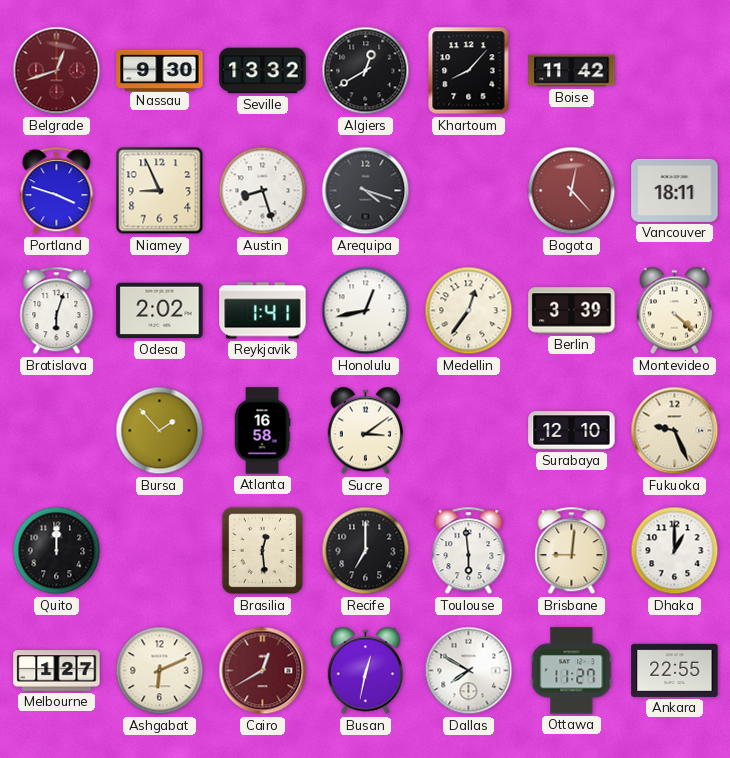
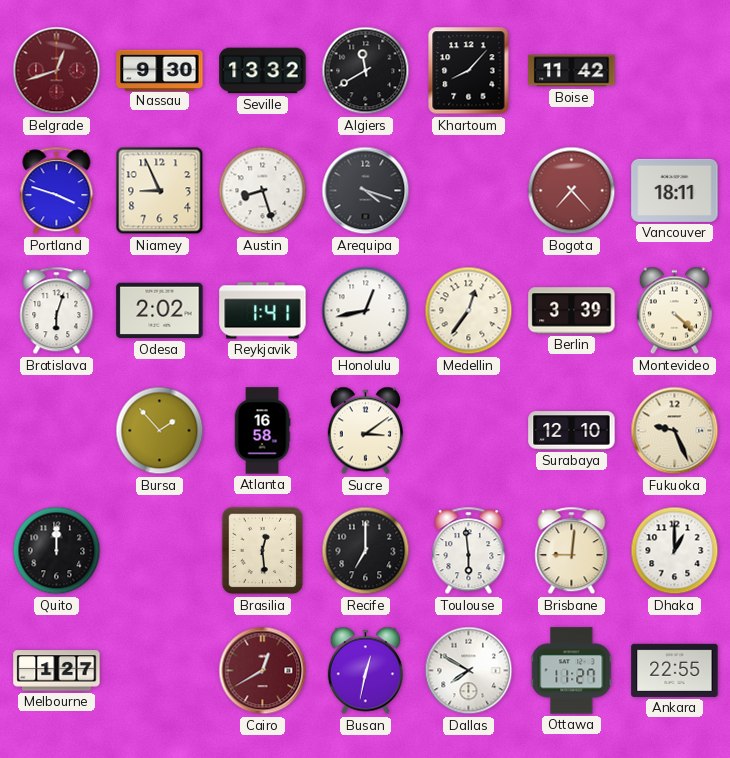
Algiers: 12:40 -> 11:40 (366, 71)
Bogota: 12:23 -> 7:23 (572, 191)
Ashgabat: 6:11 -> none (160, 671)
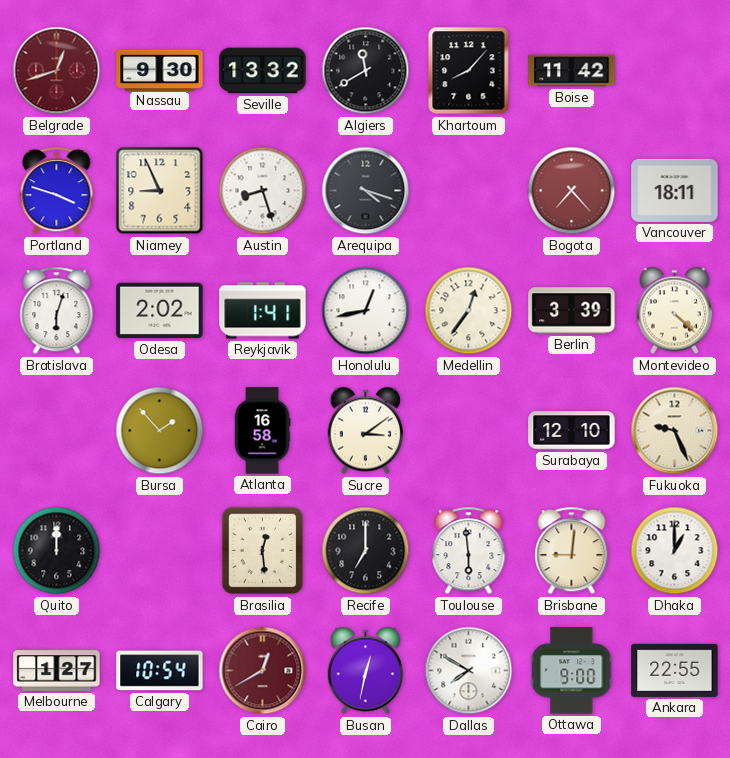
Calgary: none -> 10:54 (160, 671)
Ottawa: 11:27 -> 9:00 (572, 671)
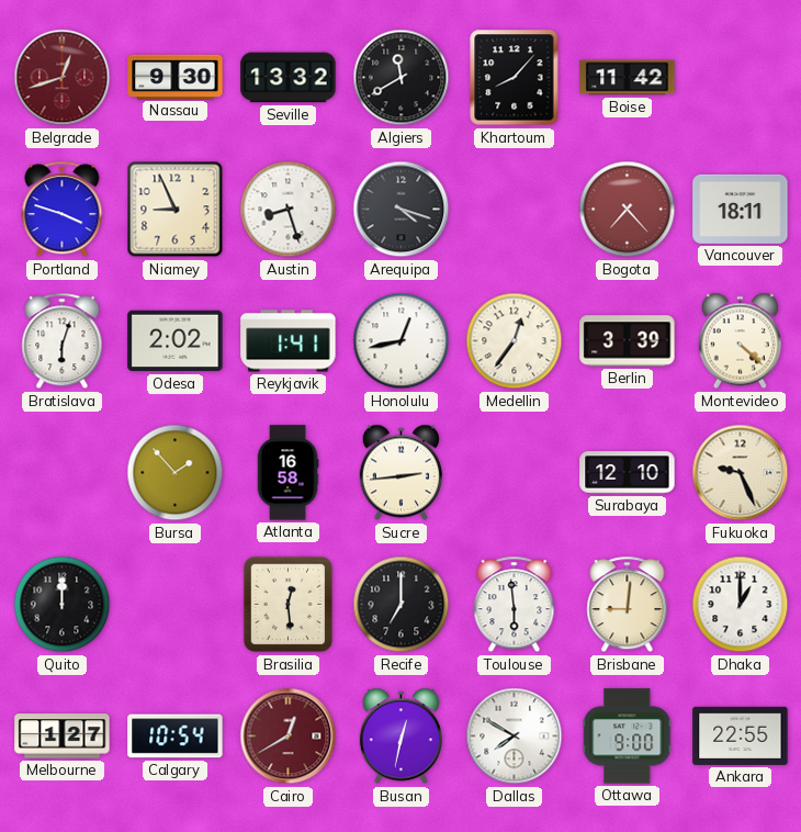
Sucre: 3:09 -> 2:44 (400, 473)
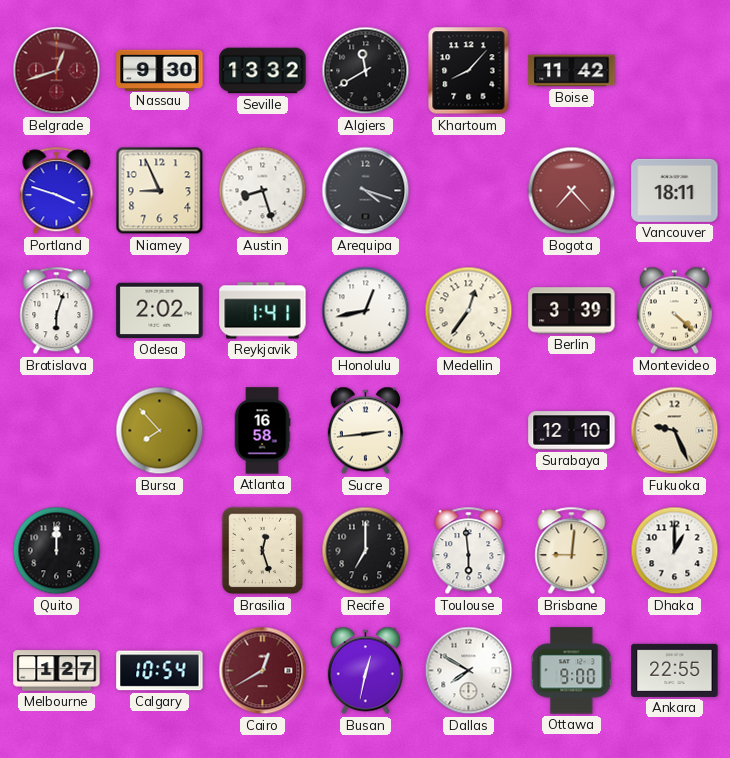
Bursa: 1:53 -> 7:53 (160, 431)
Brasilia: 12:29 -> 12:27 (263, 551)
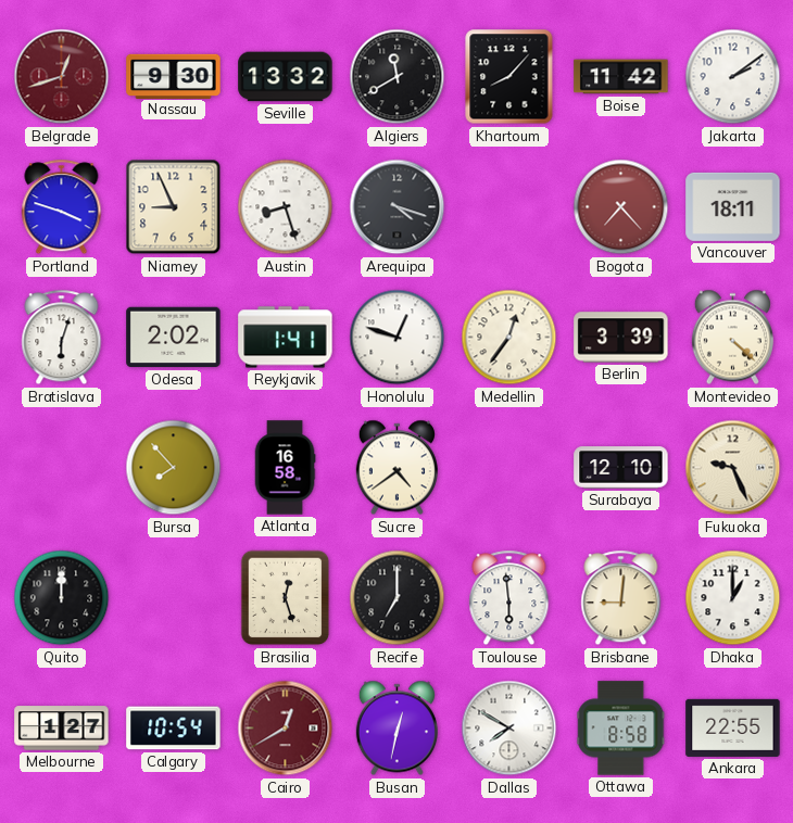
Jakarta: none -> 2:09 (733, 77)
Honolulu: 12:43 -> 12:48 (398, 338)
Sucre: 2:44 -> 4:39 (396, 468)
Ottawa: 9:00 -> 8:58 (621, 729)
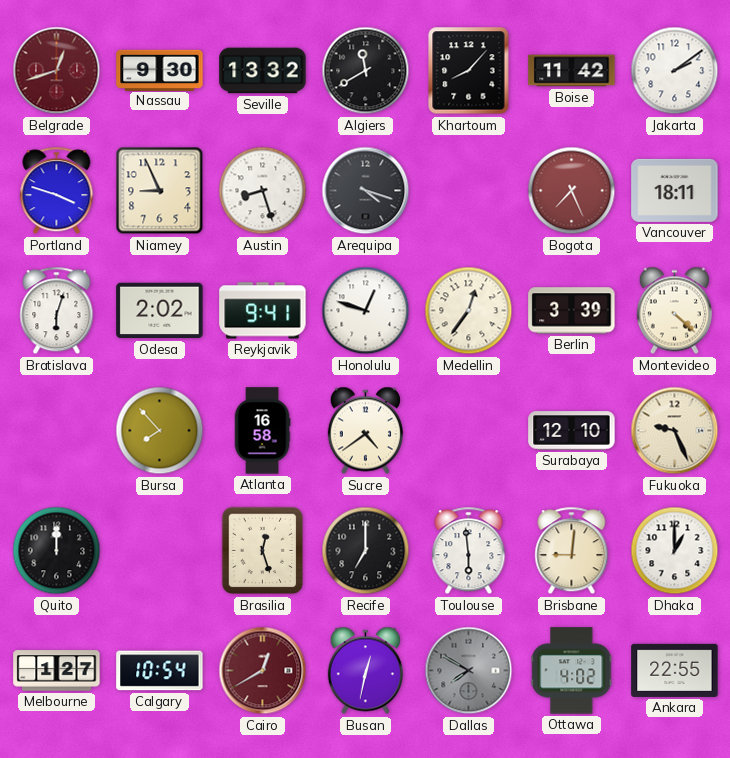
Bogota: 7:23 -> 7:26 (572, 191)
Reykjavik: 1:41 -> 9:41 (263, 311)
Dallas dial: white -> grey (469, 671)
Ottawa: 8:58 -> 4:02 (572, 671)
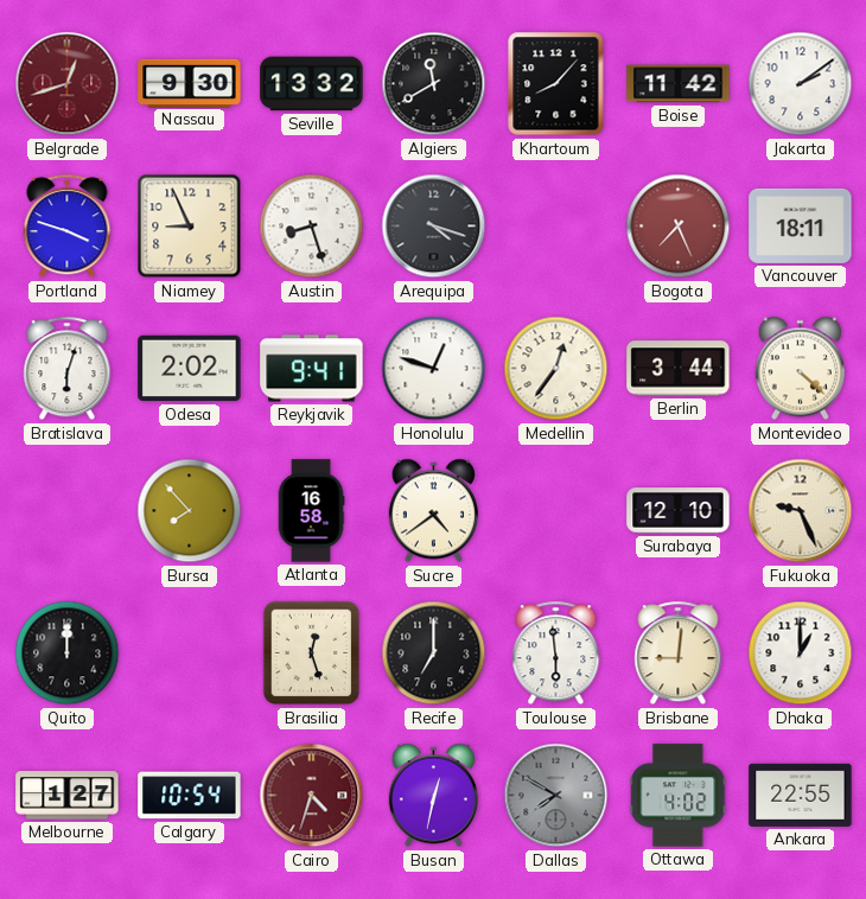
Berlin: 3:39 -> 3:44 (679, 369)
Cairo: 12:40 -> 4:33 (312, 796)
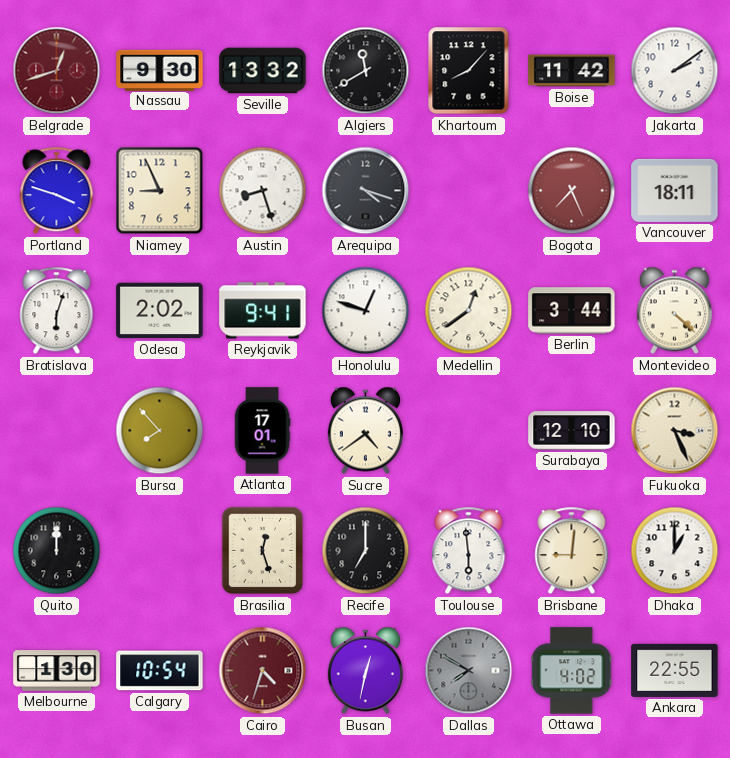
Medellin: 12:36 -> 12:39 (469, 311)
Atlanta: 16:58 -> 17:01 (262, 431)
Fukuoka: 9:26 -> 3:26 (675, 431)
Melbourne: 1:27 -> 1:30 (57, 671)
